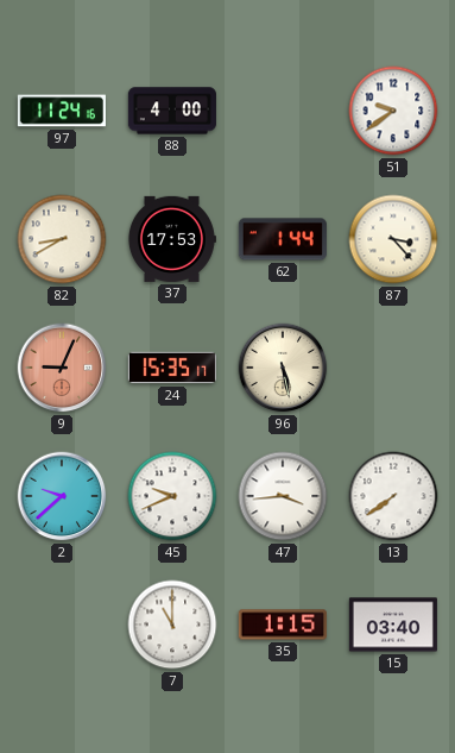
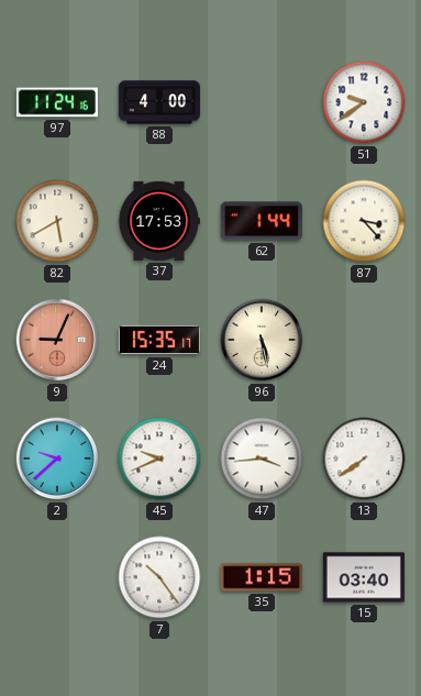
82: 8:40 -> 5:40 (57, 221)
7: 11:00 -> 10:24 (159, 577)
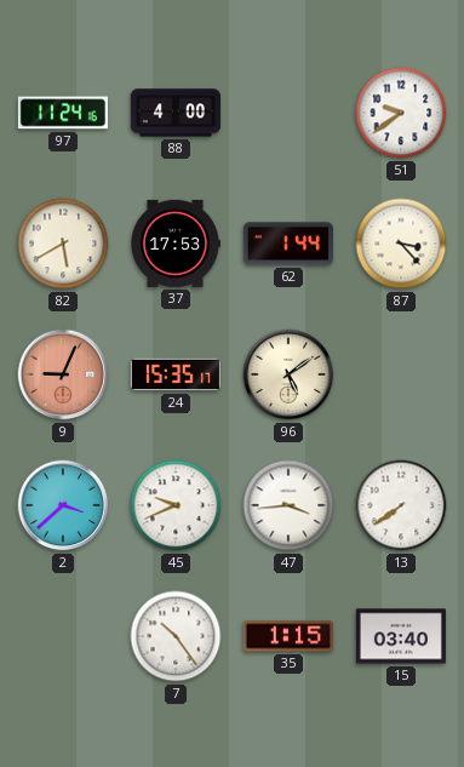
96: 5:28 -> 5:09 (288, 374)
2: 9:38 -> 3:38 (63, 505)
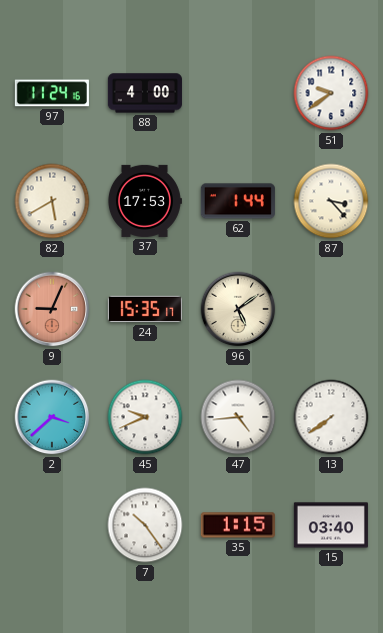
47: 3:44 -> 4:44 (238, 417)
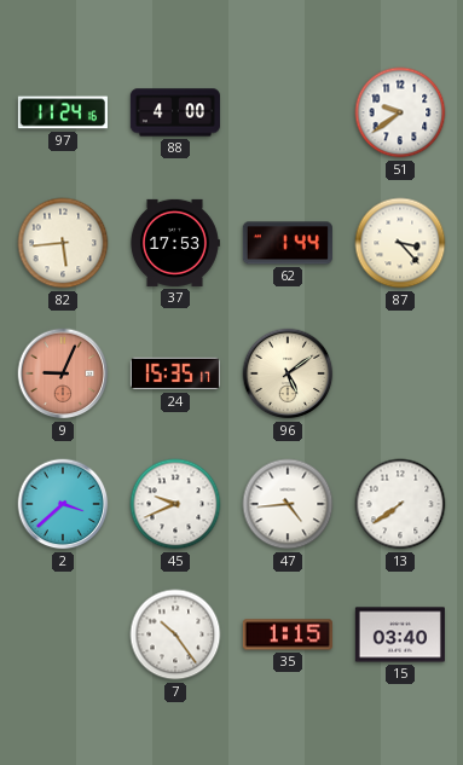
82: 5:40 -> 5:44 (63, 243)
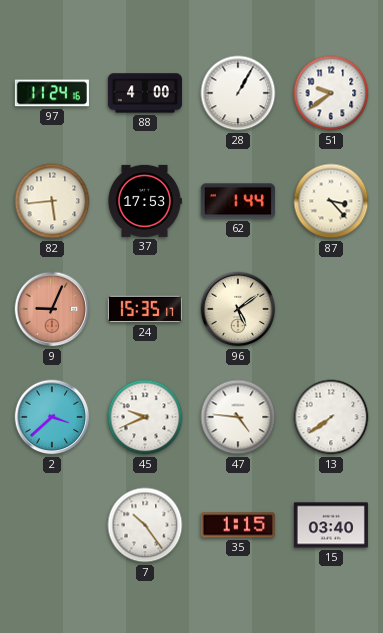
28: none -> 1:05 (238, 93)
47: 4:44 -> 4:46 (238, 417)
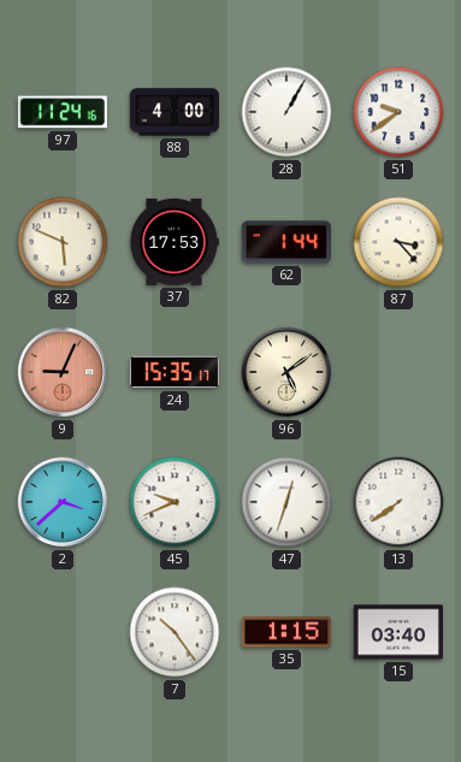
82: 5:44 -> 5:49 (63, 242)
47: 4:46 -> 12:33 (286, 502)
